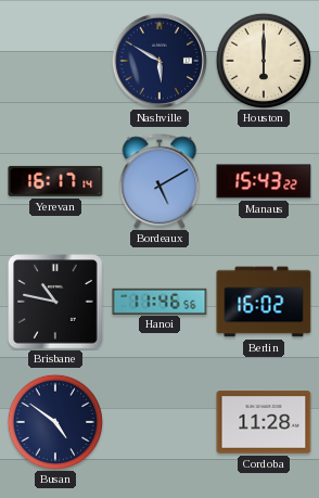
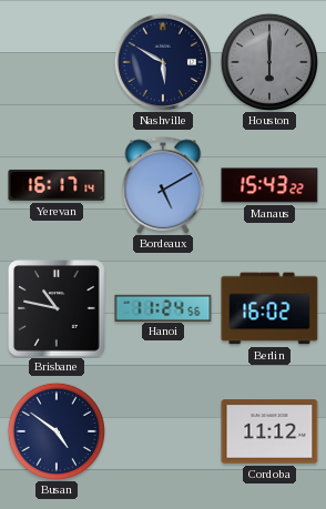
Houston dial: cream -> grey (268, 61)
Hanoi: 11:46 -> 11:24 (163, 307)
Cordoba: 11:28 -> 11:12 (269, 431)
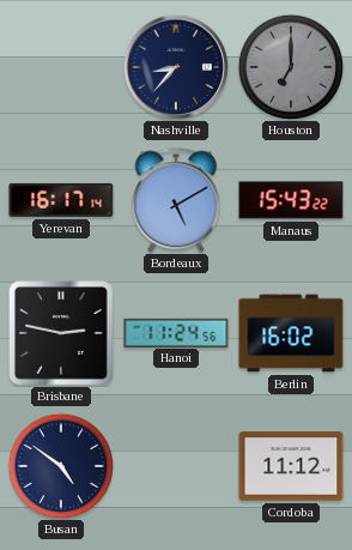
Nashville: 5:50 -> 8:37 (176, 67)
Houston: 6:00 -> 7:00 (290, 66)
Brisbane: 10:47 -> 2:47 (61, 333)
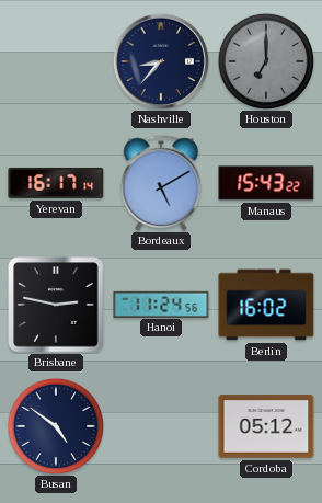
Cordoba: 11:12 -> 05:12 (266, 426)
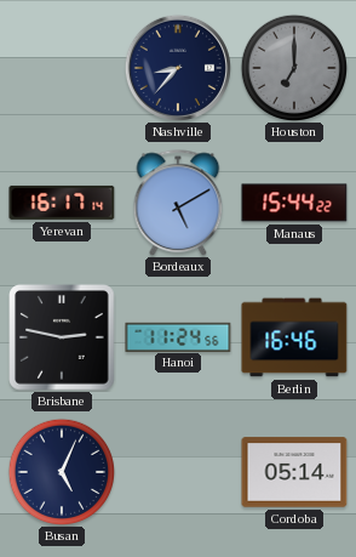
Manaus: 15:43 -> 15:44 (294, 203)
Berlin: 16:02 -> 16:46 (294, 337)
Busan: 4:51 -> 5:04 (61, 471)
Cordoba: 05:12 -> 05:14 (294, 472)
